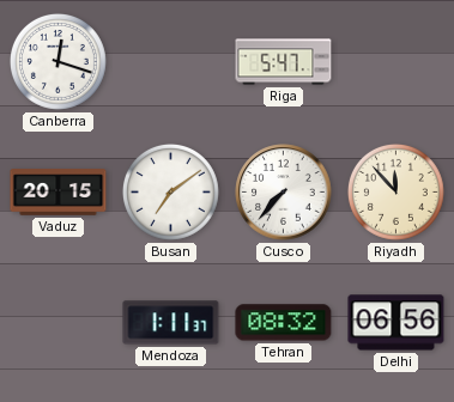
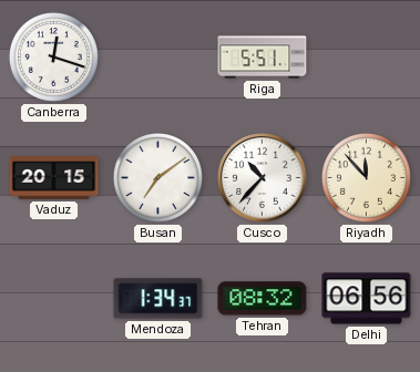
Riga: 5:47 -> 5:51 (263, 58)
Cusco: 7:37 -> 10:37 (263, 178)
Mendoza: 1:11 -> 1:34 (158, 299)
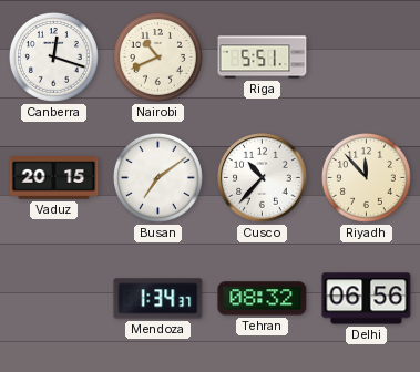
Nairobi: none -> 10:41 (157, 56)
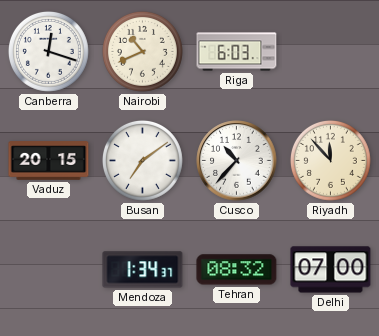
Riga: 5:51 -> 6:03 (237, 52)
Delhi: 06:56 -> 07:00 (331, 270)
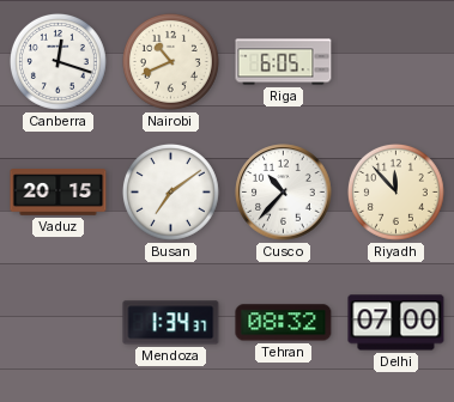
Riga: 6:03 -> 6:05 (284, 62)
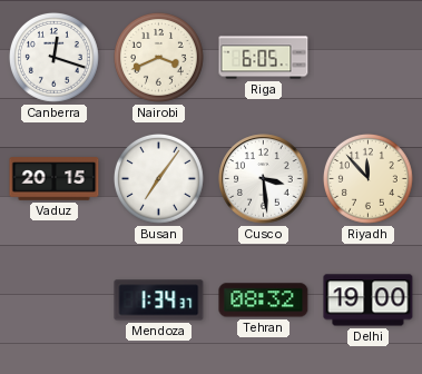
Nairobi: 10:41 -> 3:41 (158, 57)
Busan: 7:09 -> 7:06 (158, 178)
Cusco: 10:37 -> 3:29 (264, 179)
Delhi: 07:00 -> 19:00 (369, 301)
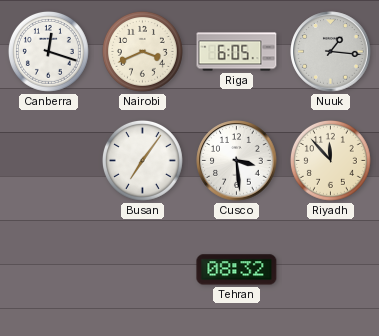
Nuuk: none -> 1:16 (331, 52)
Vaduz: 20:15 -> none (55, 179)
Mendoza: 1:34 -> none (159, 301)
Delhi: 19:00 -> none (369, 301)
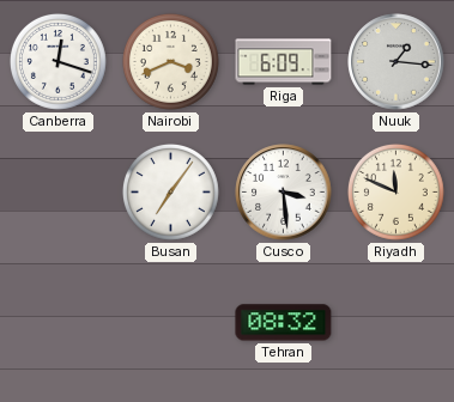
Riga: 6:05 -> 6:09 (284, 62)
Riyadh: 11:53 -> 11:49 (395, 191)
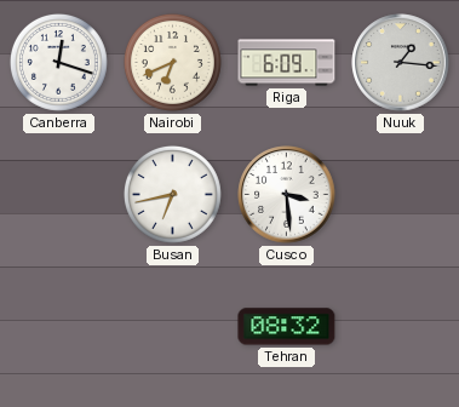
Nairobi: 3:41 -> 6:41 (172, 62)
Busan: 7:06 -> 6:43 (172, 194)
Riyadh: 11:49 -> none (395, 191)
